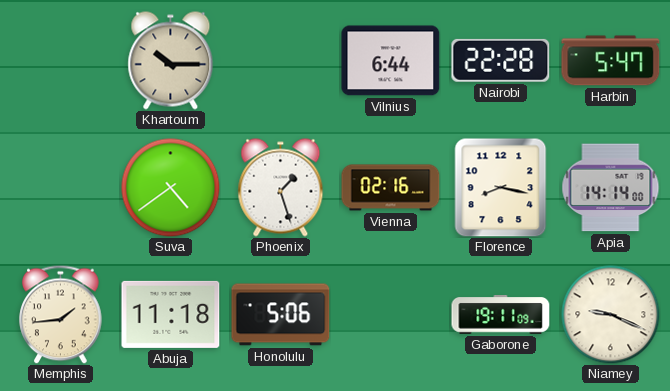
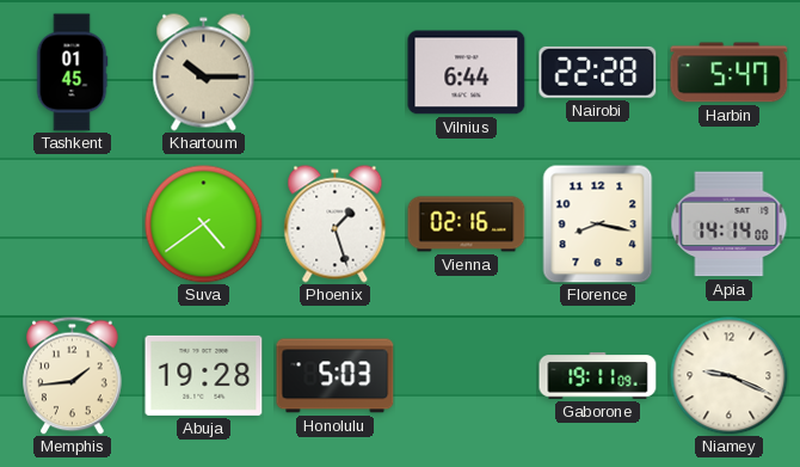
Tashkent: none -> 01:45 (72, 73)
Abuja: 11:18 -> 19:28 (204, 375)
Honolulu: 5:06 -> 5:03 (336, 376)
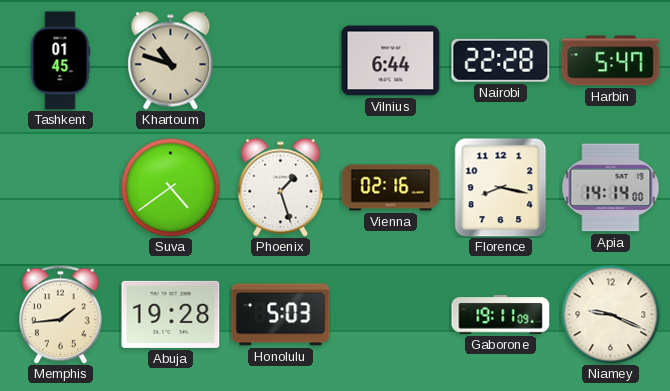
Khartoum: 10:15 -> 10:48 (171, 61)
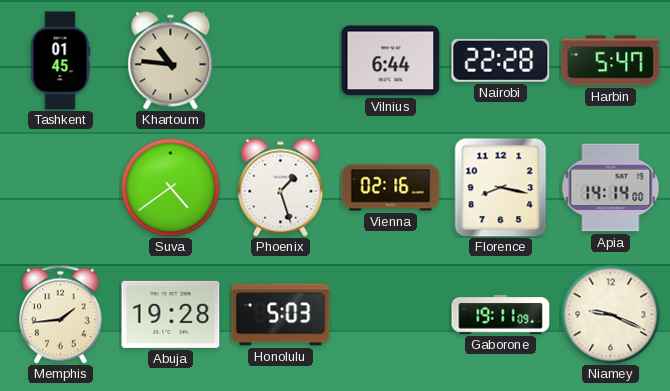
Khartoum: 10:48 -> 10:46 (171, 61)
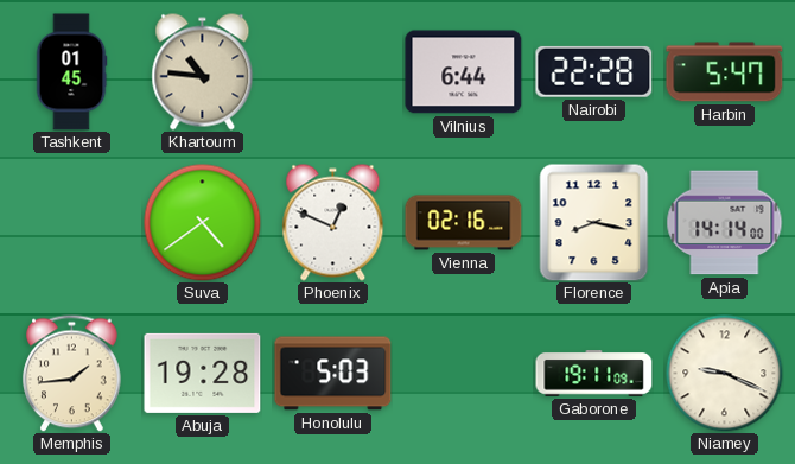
Phoenix: 1:27 -> 12:49 (333, 223)
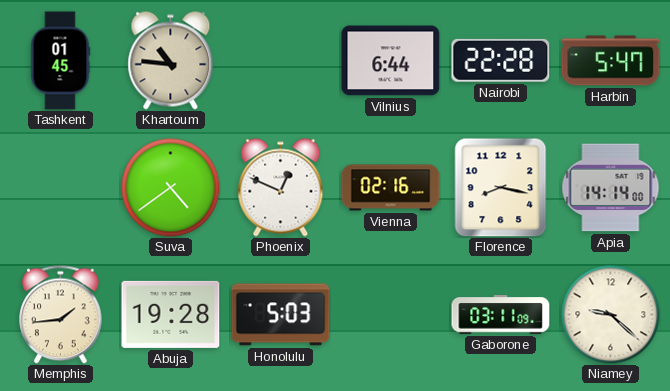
Gaborone: 19:11 -> 03:11 (501, 315)
Niamey: 9:19 -> 9:22 (611, 315)
